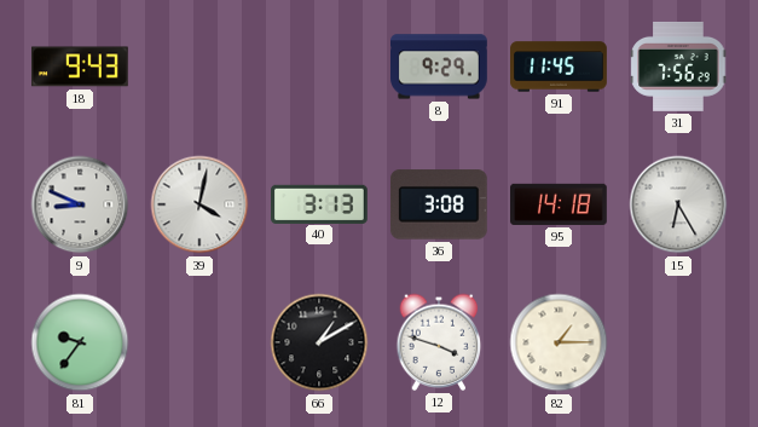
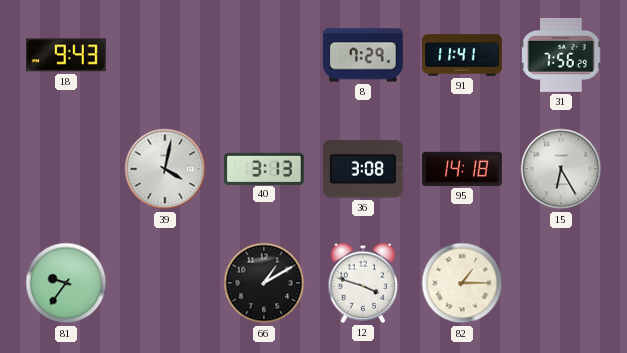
8: 9:29 -> 7:29 (364, 55)
91: 11:45 -> 11:41 (462, 55)
9: 8:49 -> none (80, 204)
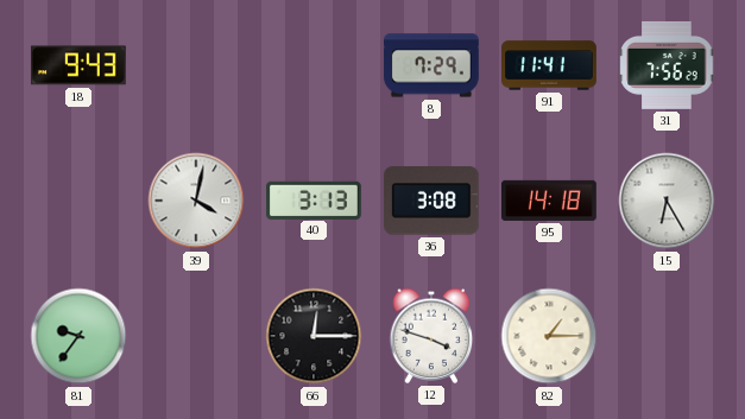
66: 1:10 -> 12:15 (314, 336)
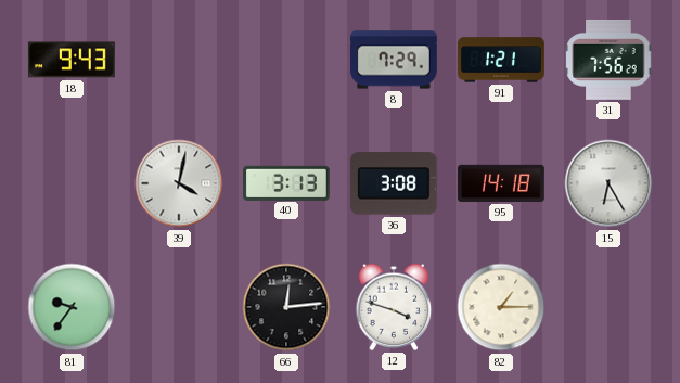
91: 11:41 -> 1:21 (501, 60)
66: 12:15 -> 12:14 (286, 307)
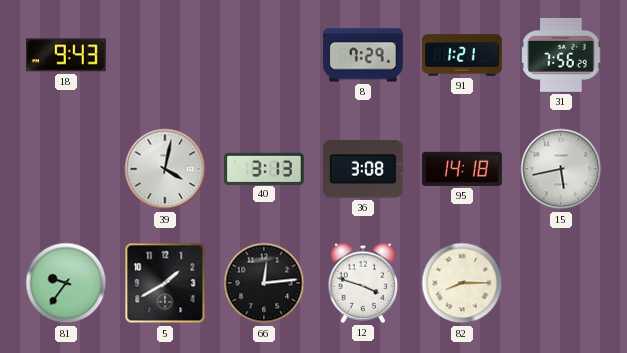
15: 6:25 -> 5:43 (561, 169)
5: none -> 1:40 (165, 283)
82: 1:15 -> 8:15 (462, 283)
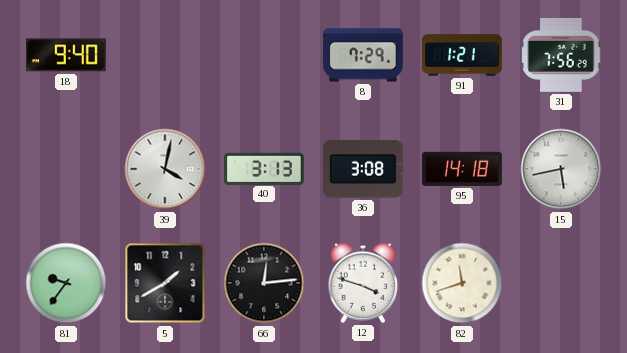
18: 9:43 -> 9:40 (66, 55)
82: 8:15 -> 11:42 (462, 283)
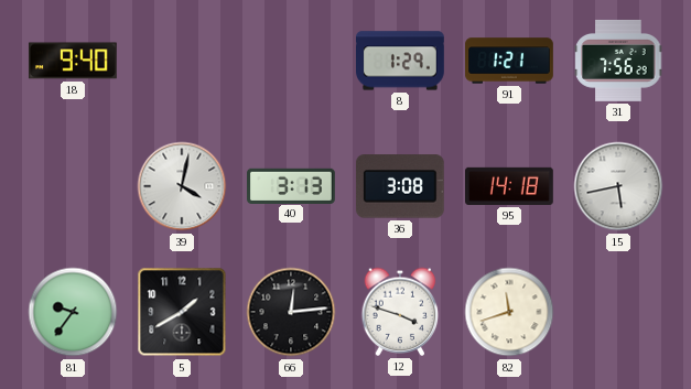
8: 7:29 -> 1:29 (401, 61)
